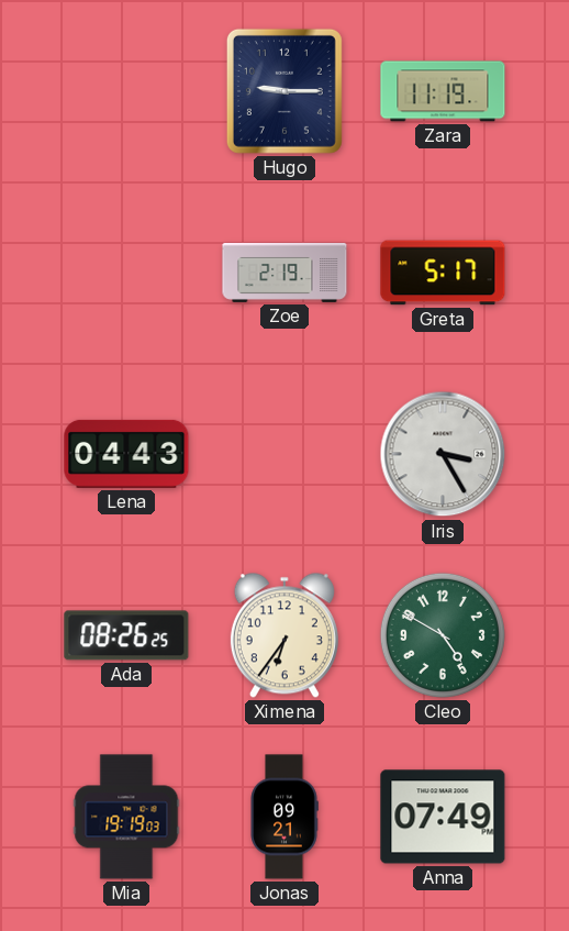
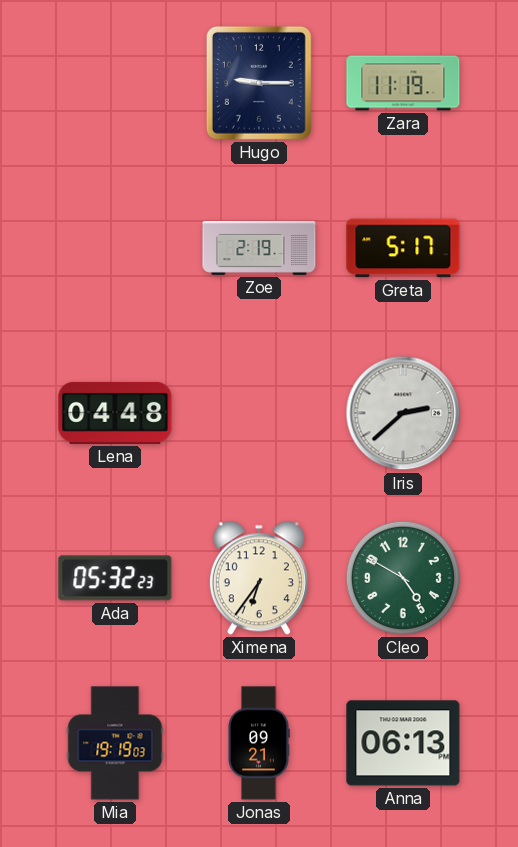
Lena: 04:43 -> 04:48 (115, 413)
Iris: 3:25 -> 2:38 (403, 413)
Ada: 08:26 -> 05:32 (115, 578)
Anna: 07:49 -> 06:13 (403, 743)
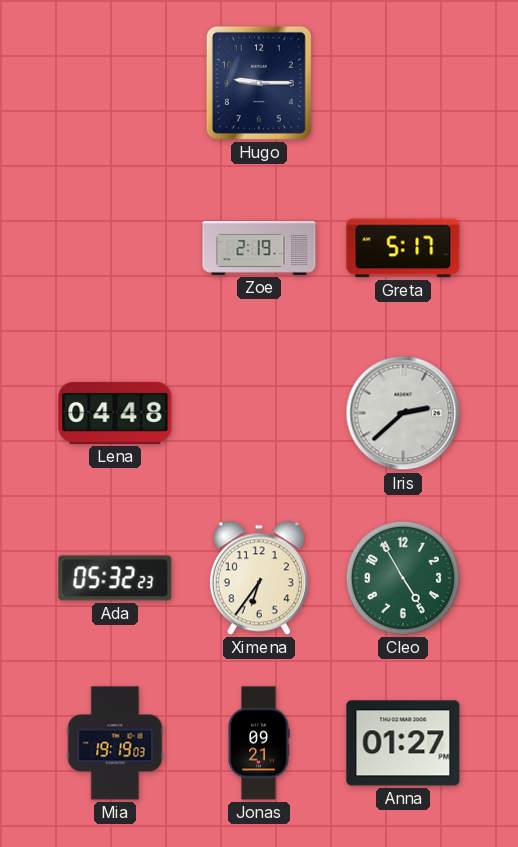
Zara: 11:19 -> none (403, 83)
Cleo: 4:50 -> 4:55 (403, 578)
Anna: 06:13 -> 01:27 (403, 743)
